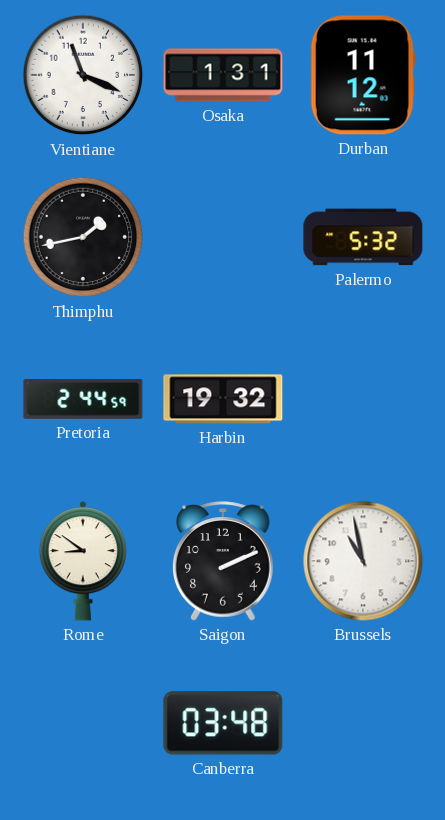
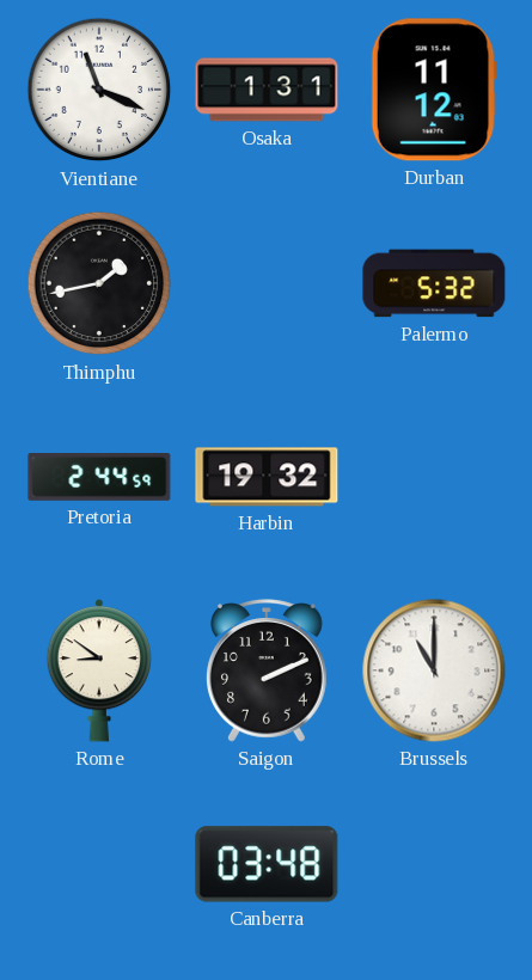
Brussels: 10:58 -> 11:00 (434, 670)
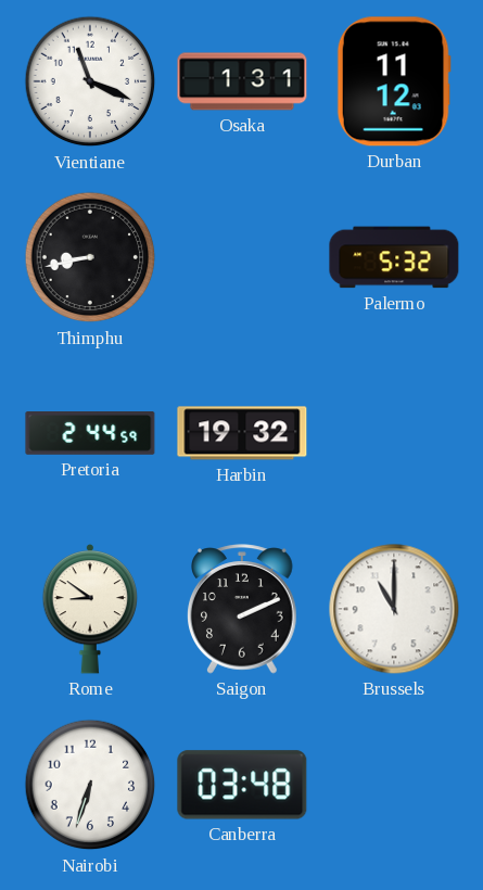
Thimphu: 1:43 -> 8:43 (90, 257)
Nairobi: none -> 6:33 (90, 785)
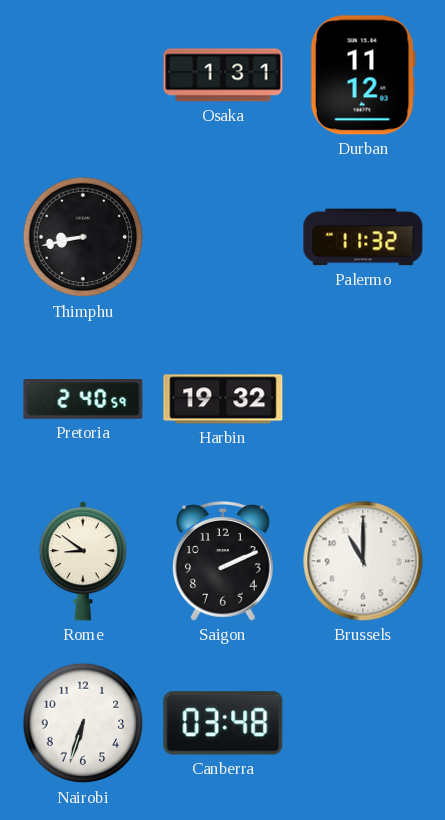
Vientiane: 11:19 -> none (90, 81)
Palermo: 5:32 -> 11:32 (363, 237)
Pretoria: 2:44 -> 2:40 (83, 400)
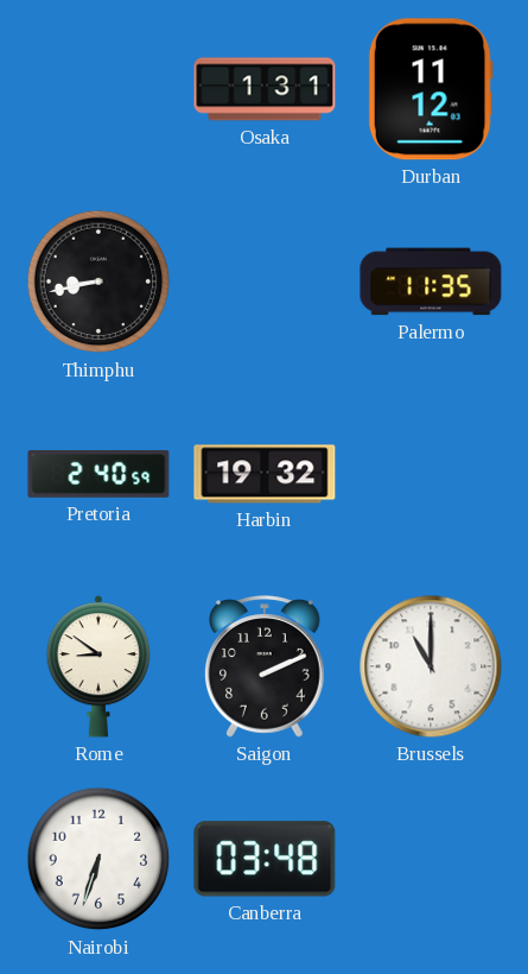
Palermo: 11:32 -> 11:35 (431, 282)
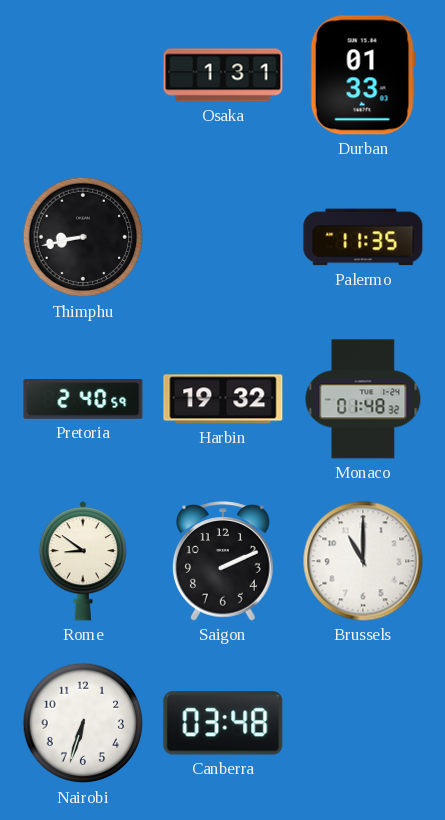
Durban: 11:12 -> 01:33 (363, 75)
Monaco: none -> 01:48 (363, 399)
